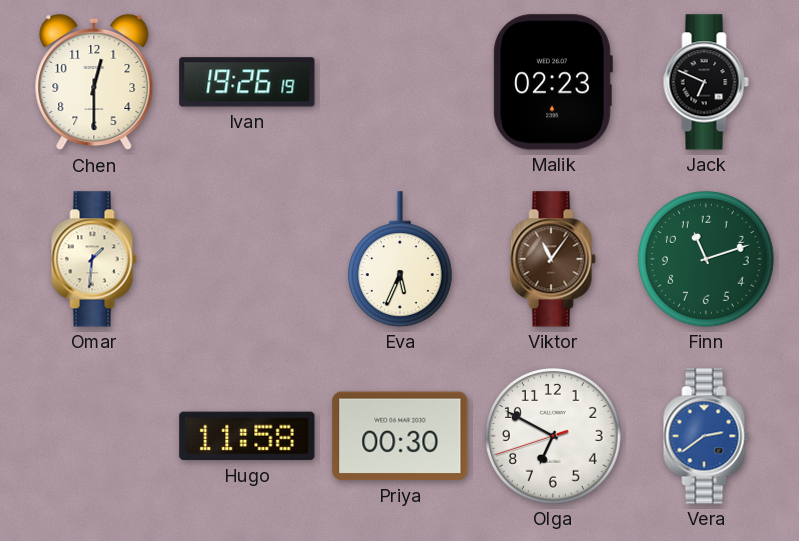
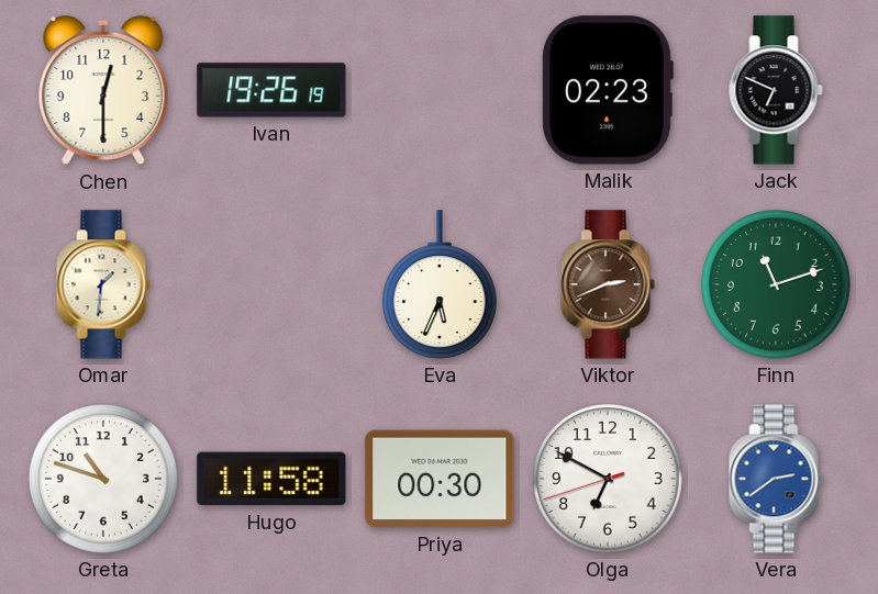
Viktor: 11:06 -> 2:41 (608, 284)
Greta: none -> 10:48 (104, 480)
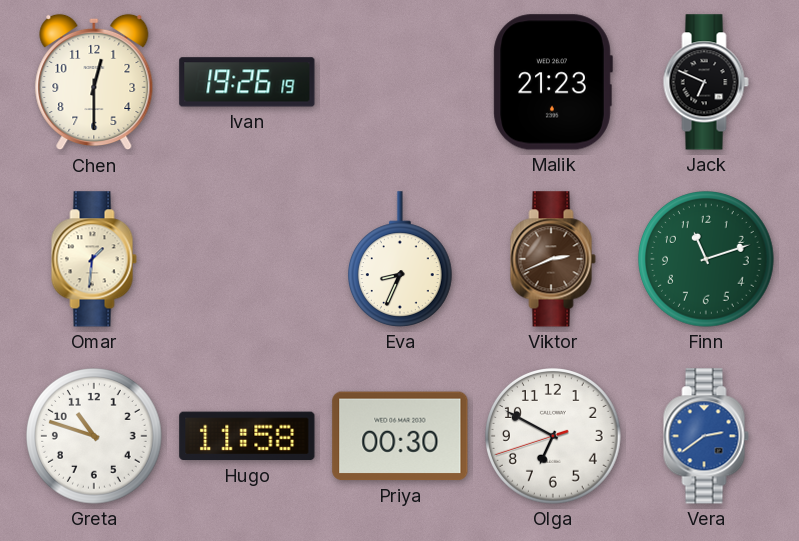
Malik: 02:23 -> 21:23 (553, 82)
Eva: 5:34 -> 8:34 (400, 259)
